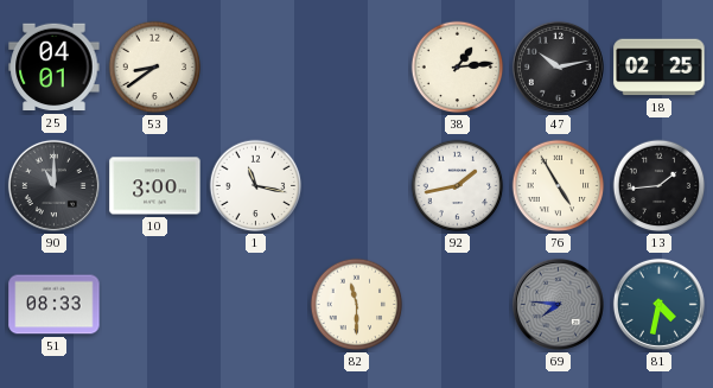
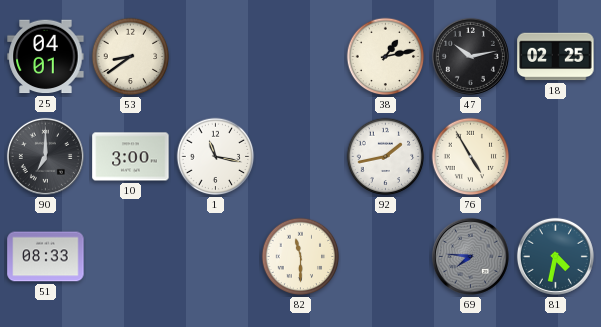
38: 1:14 -> 1:13 (386, 57)
90: 11:00 -> 7:00 (45, 156)
13: 1:44 -> none (660, 186)
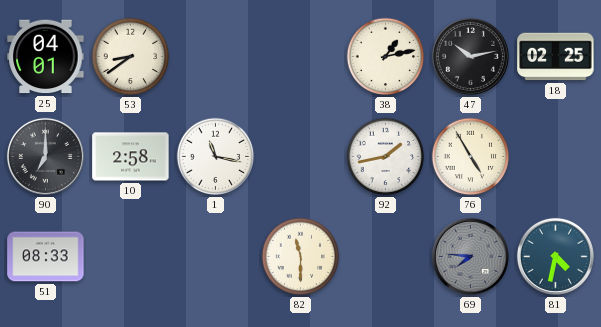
10: 3:00 -> 2:58 (131, 157)
